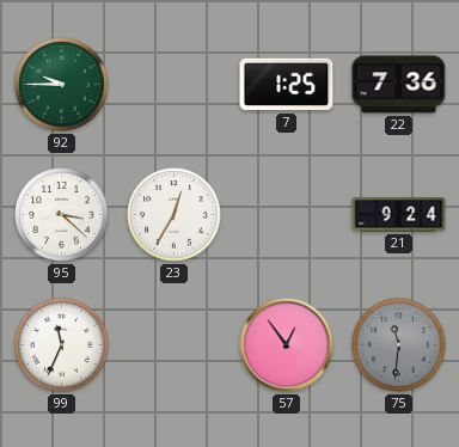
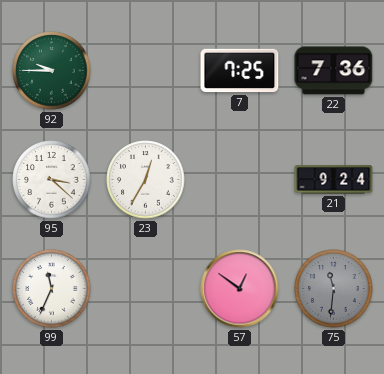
7: 1:25 -> 7:25 (240, 71)
57: 12:54 -> 12:51 (240, 289)
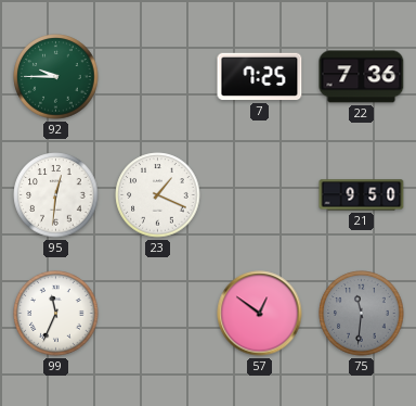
95: 3:22 -> 12:31 (56, 195)
23: 12:35 -> 1:19 (158, 195)
21: 9:24 -> 9:50 (362, 195)
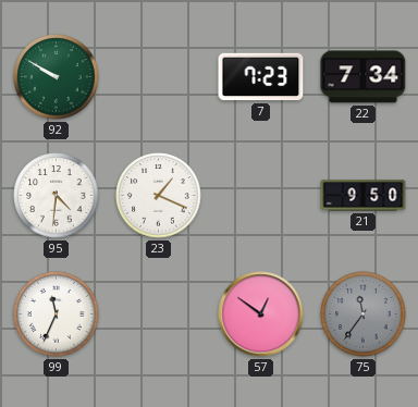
92: 9:45 -> 9:50 (57, 77)
7: 7:25 -> 7:23 (261, 77)
22: 7:36 -> 7:34 (364, 77)
95: 12:31 -> 4:31 (57, 196)
75: 11:31 -> 11:36 (364, 314)
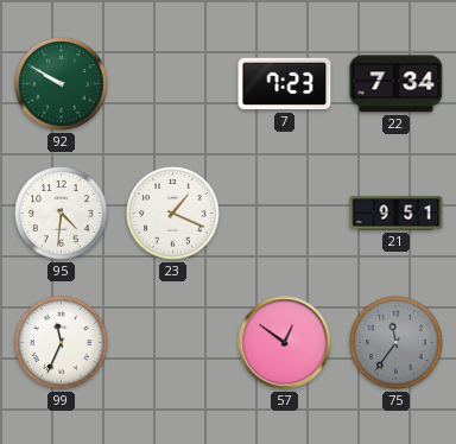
21: 9:50 -> 9:51 (397, 214)
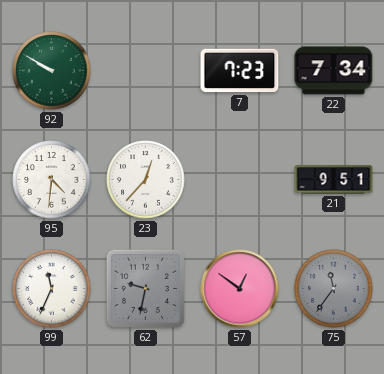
23: 1:19 -> 12:37 (146, 180)
62: none -> 9:32 (145, 288)
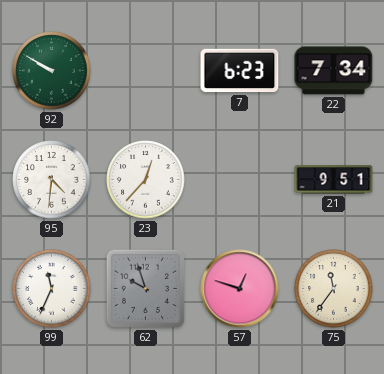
7: 7:23 -> 6:23 (240, 71)
62: 9:32 -> 9:57 (145, 288)
57: 12:51 -> 12:48 (240, 289)
75 dial: grey -> cream (334, 289)
